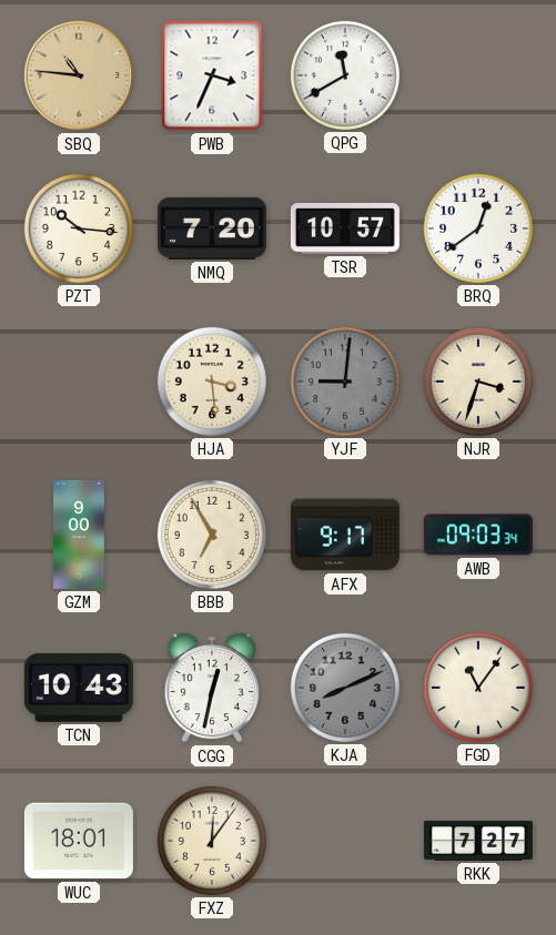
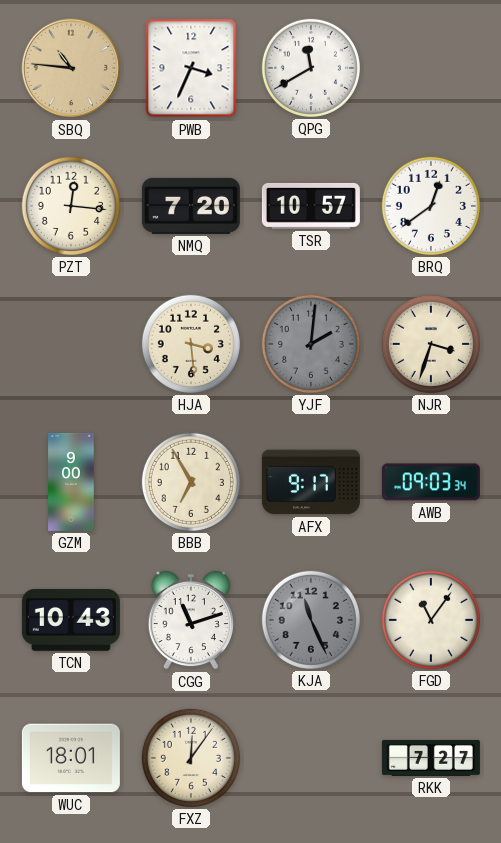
PZT: 10:16 -> 12:16 (71, 206)
YJF: 9:01 -> 2:01 (311, 344)
CGG: 12:32 -> 11:12 (191, 620)
KJA: 8:11 -> 11:26 (311, 620)
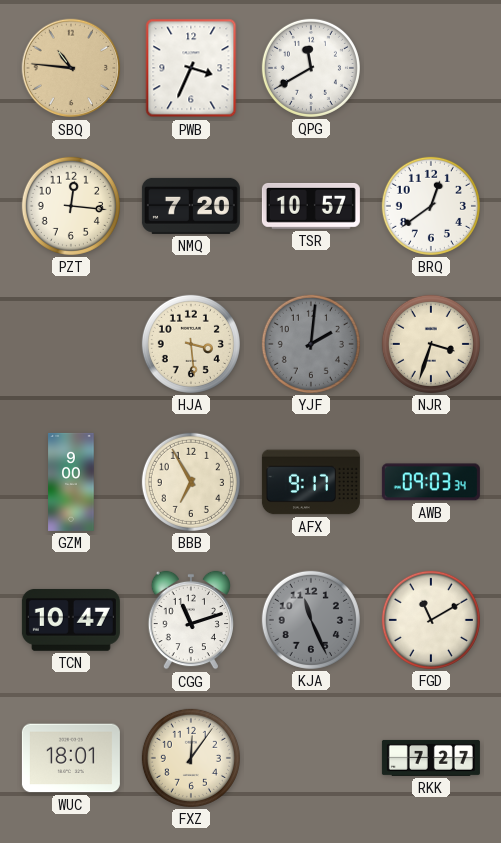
TCN: 10:43 -> 10:47 (71, 620)
FGD: 11:06 -> 11:10 (431, 620)
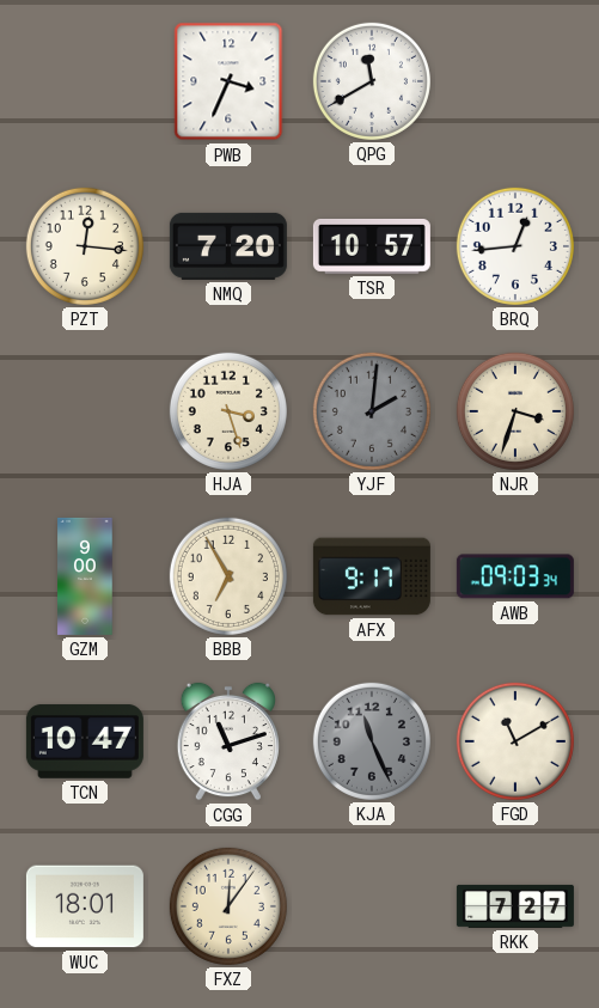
SBQ: 10:46 -> none (71, 68)
BRQ: 12:39 -> 12:44 (515, 246)
HJA: 3:29 -> 3:27 (228, 411)
